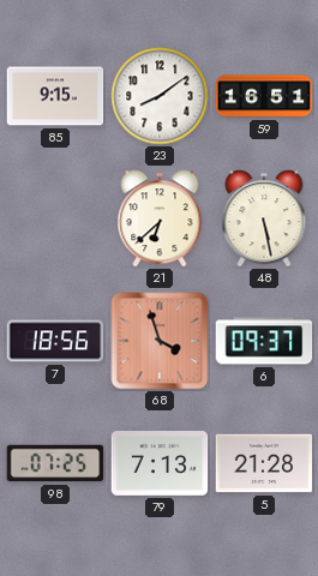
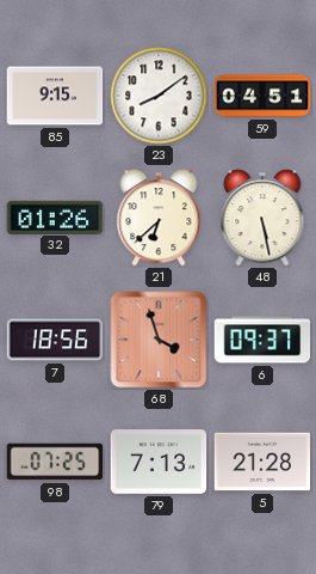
59: 16:51 -> 04:51 (262, 96)
32: none -> 01:26 (55, 216)
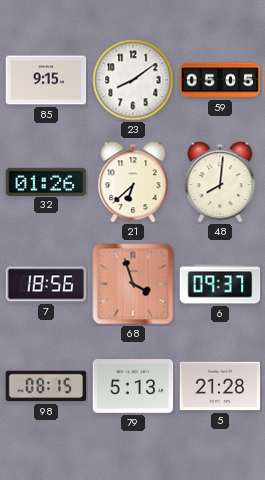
59: 04:51 -> 05:05 (220, 80)
48: 5:28 -> 8:01 (220, 182)
98: 07:25 -> 08:15 (46, 386)
79: 7:13 -> 5:13 (133, 387)
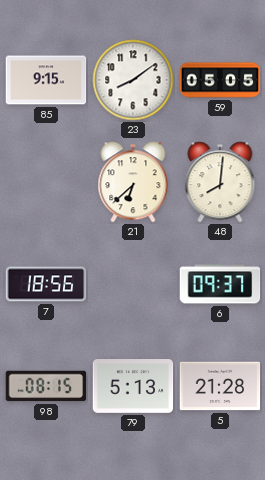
32: 01:26 -> none (46, 181)
68: 3:57 -> none (133, 284)
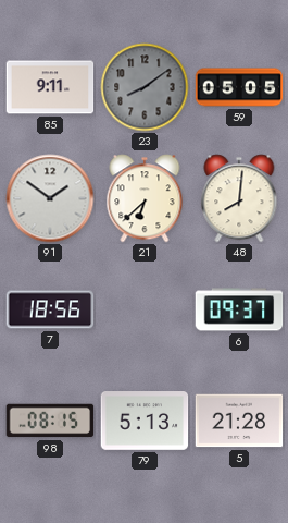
85: 9:15 -> 9:11 (50, 87)
23 dial: white -> grey (145, 87)
91: none -> 1:51 (50, 198)
